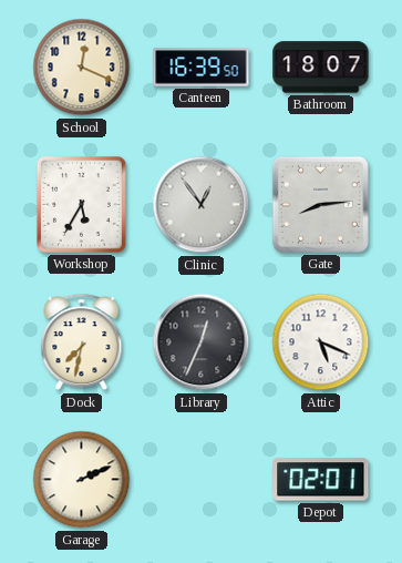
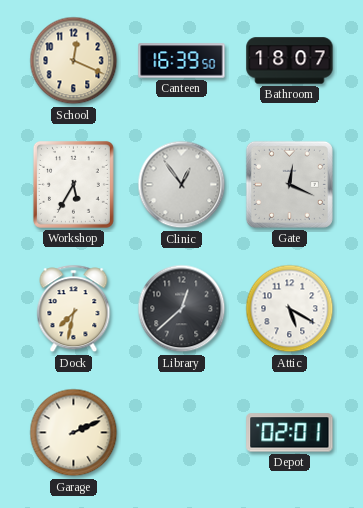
Gate: 8:14 -> 12:19 (289, 184)
Library: 12:34 -> 12:38 (182, 309)
Attic: 5:19 -> 5:20 (290, 309)
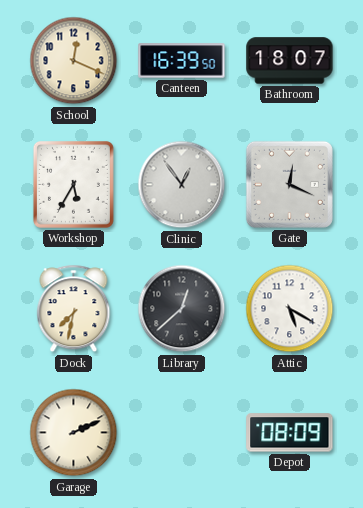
Depot: 02:01 -> 08:09 (290, 433)
